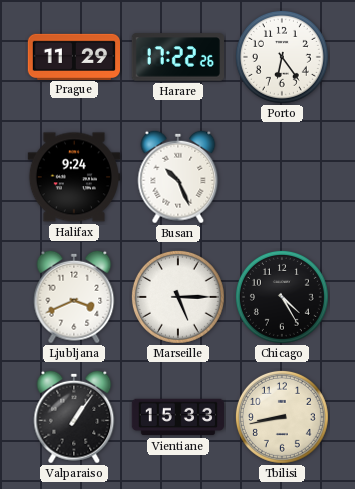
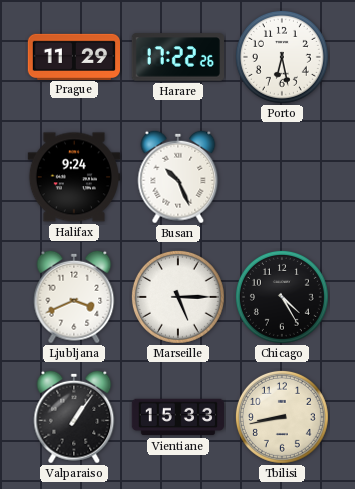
Porto: 6:24 -> 6:28 (282, 57)
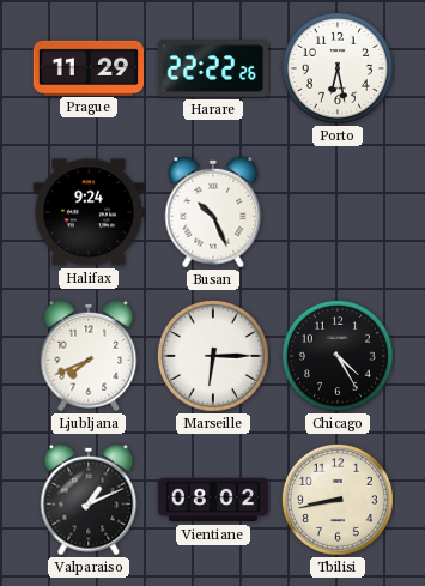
Harare: 17:22 -> 22:22 (212, 68)
Ljubljana: 3:41 -> 7:41 (89, 356)
Marseille: 5:15 -> 6:15 (213, 356)
Valparaiso: 1:06 -> 1:11 (89, 500)
Vientiane: 15:33 -> 08:02 (212, 500)
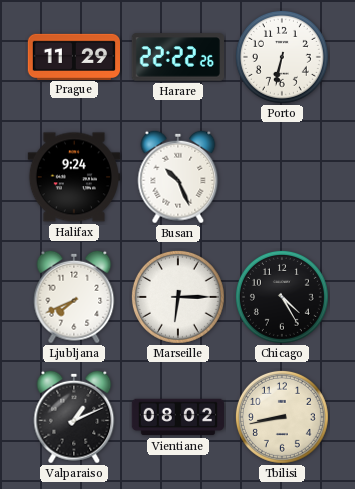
Porto: 6:28 -> 6:32 (282, 57)
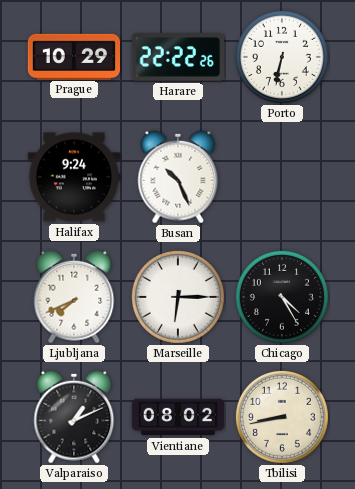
Prague: 11:29 -> 10:29 (73, 56)
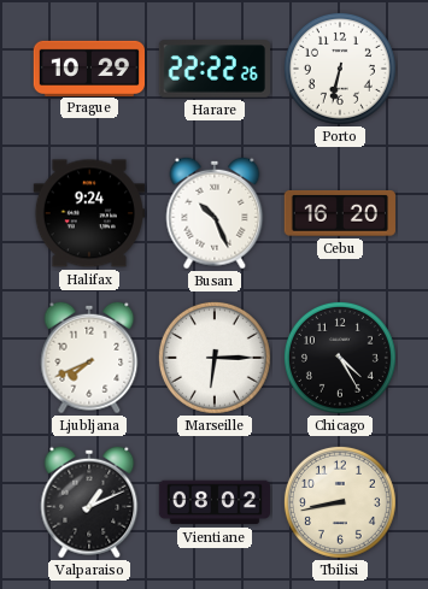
Cebu: none -> 16:20 (340, 213)
